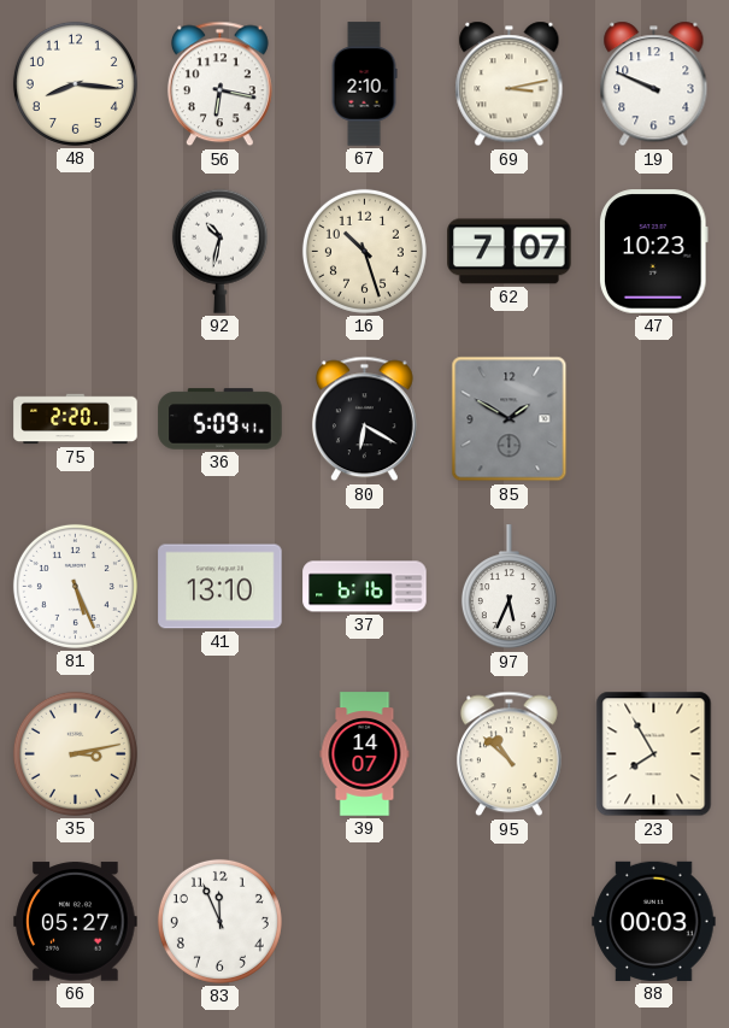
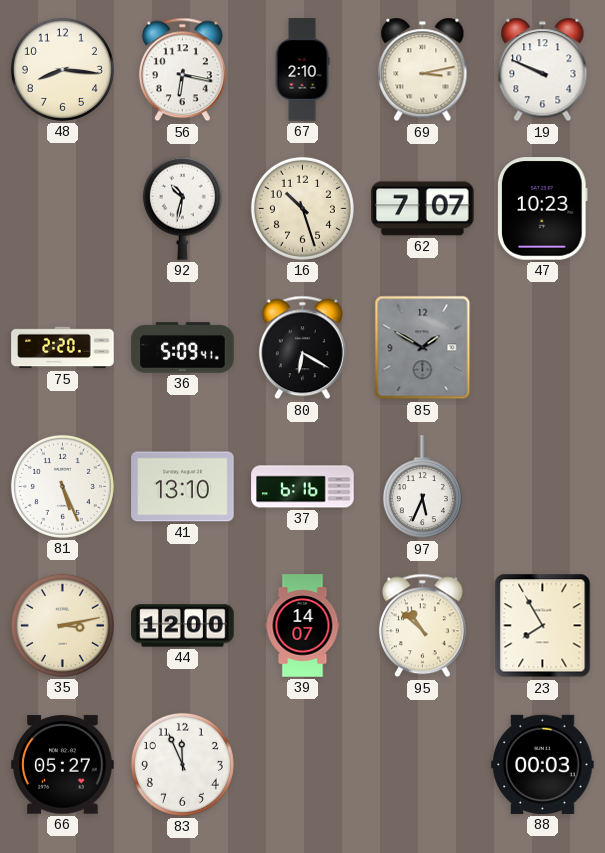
44: none -> 12:00 (183, 626)
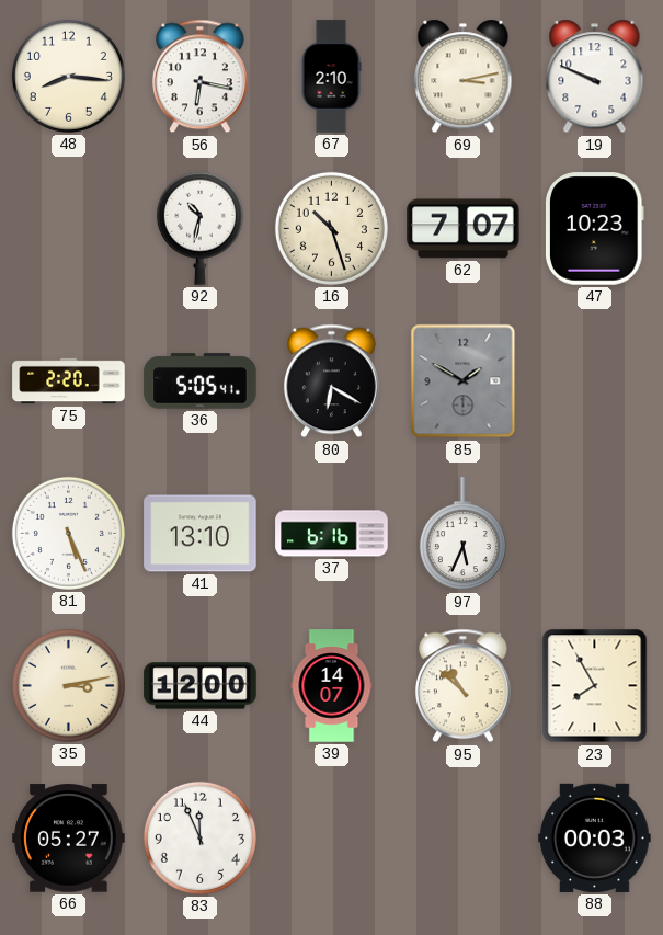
36: 5:09 -> 5:05 (201, 381)
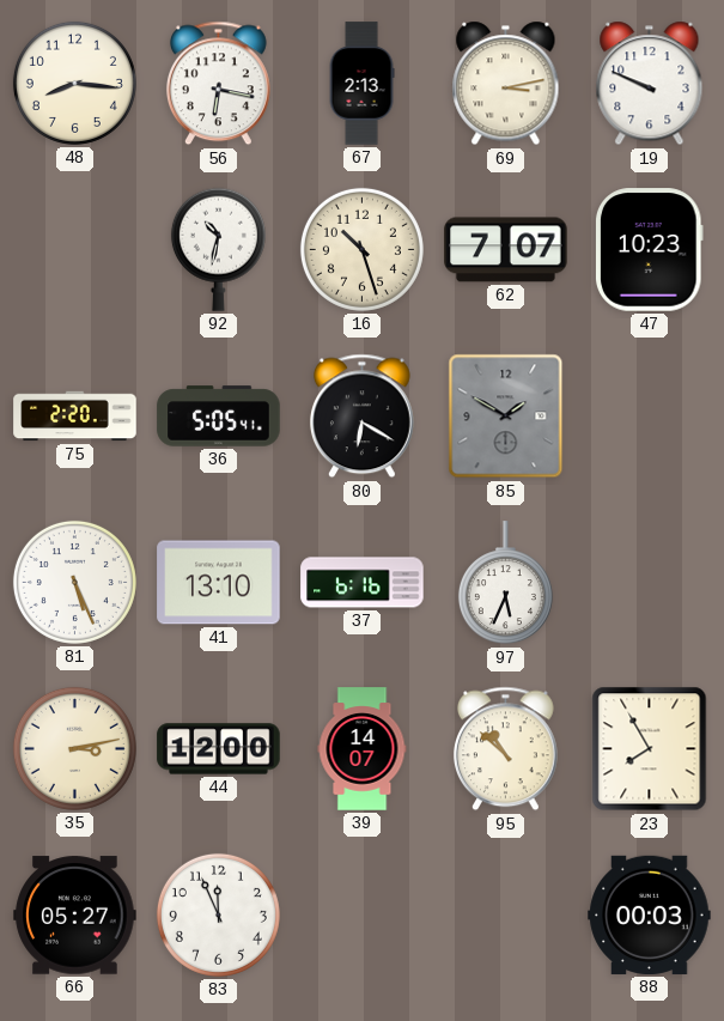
67: 2:10 -> 2:13 (361, 84)
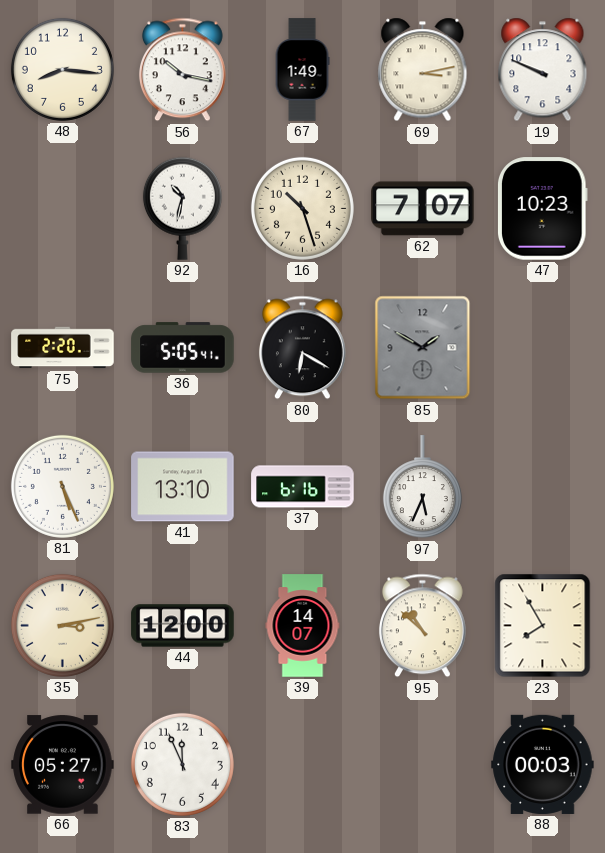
56: 6:17 -> 10:17 (182, 70)
67: 2:13 -> 1:49 (302, 70)
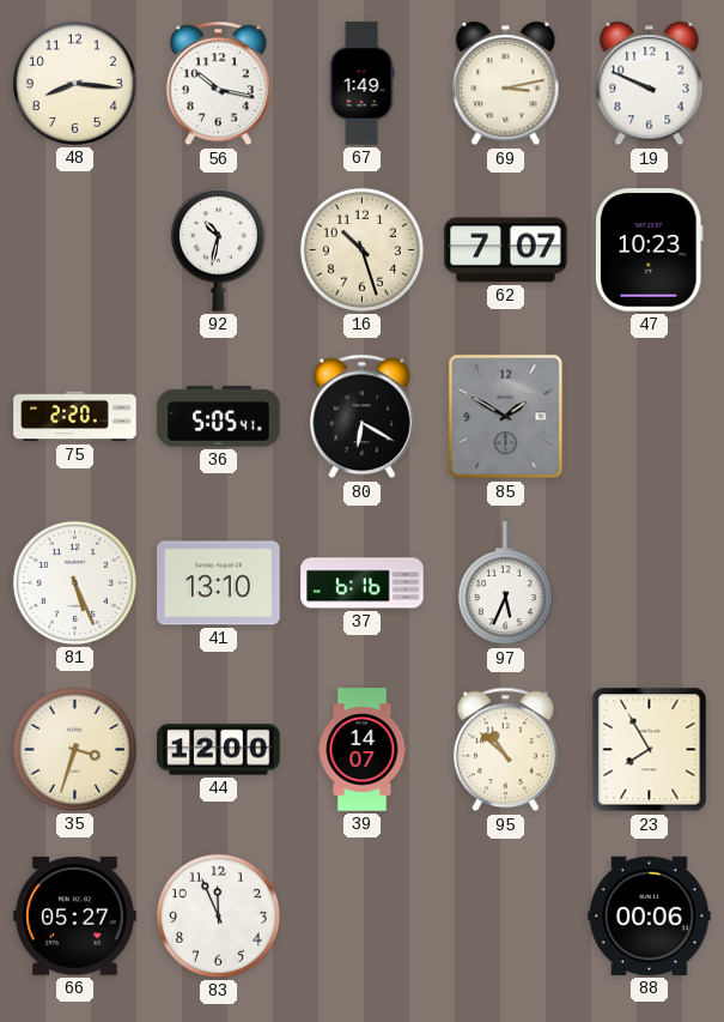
35: 3:13 -> 3:33 (74, 749)
88: 00:03 -> 00:06 (650, 915)
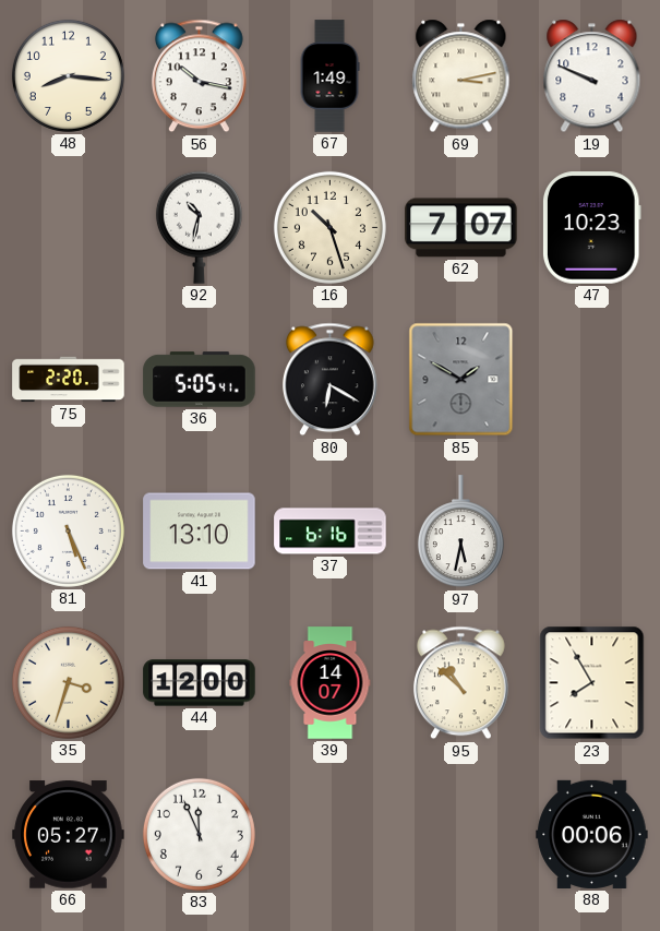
97: 5:34 -> 5:32 (460, 532)
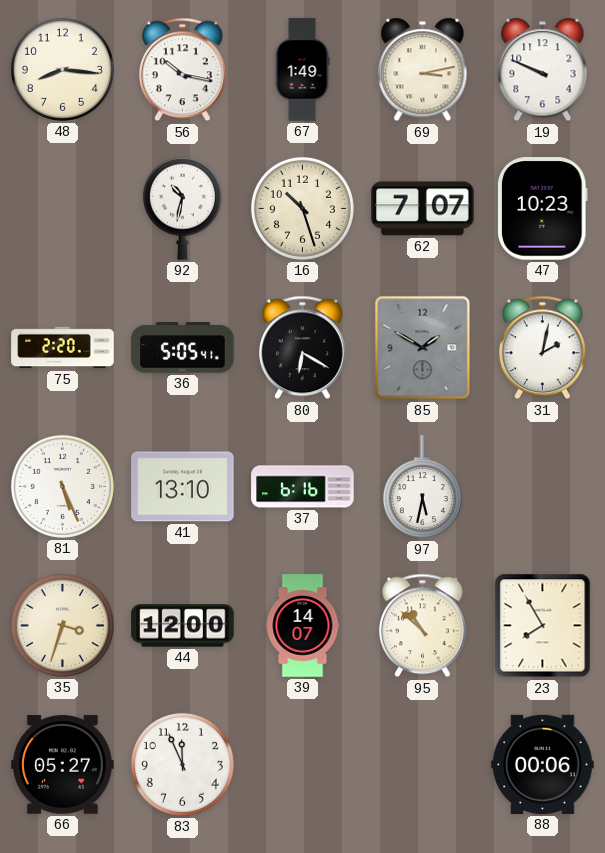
31: none -> 2:02 (542, 348)
